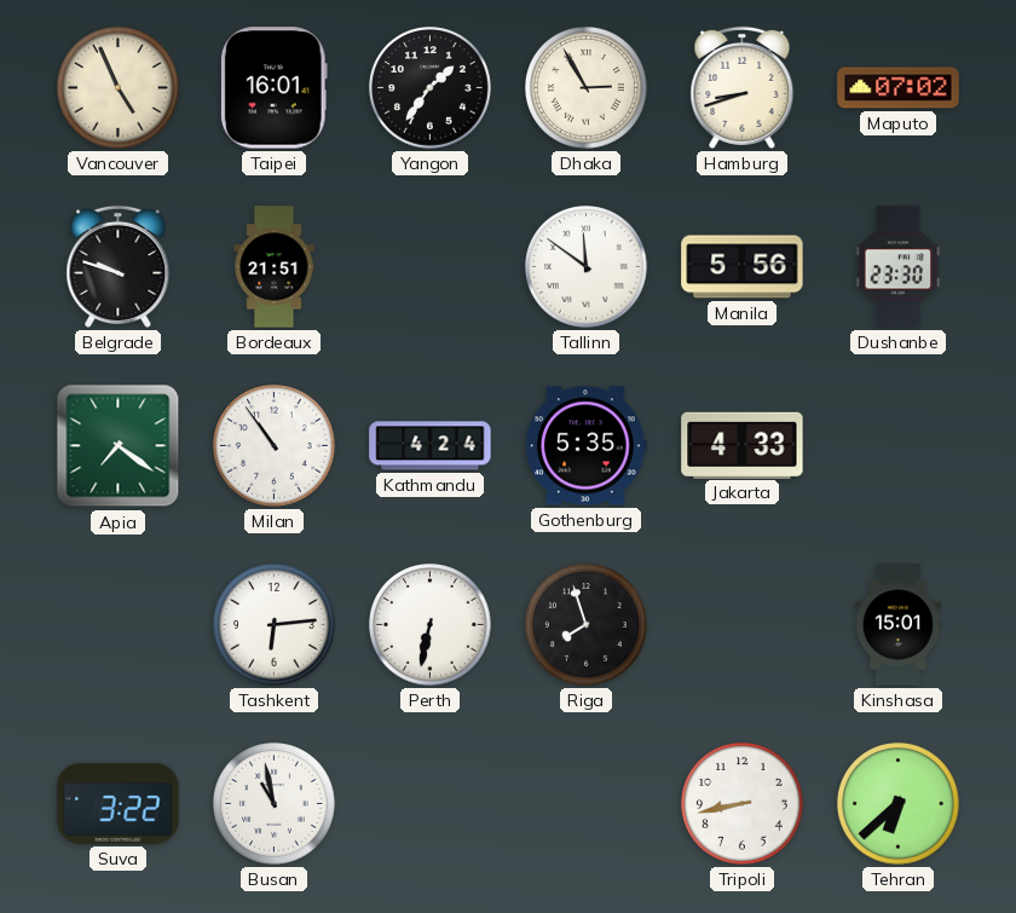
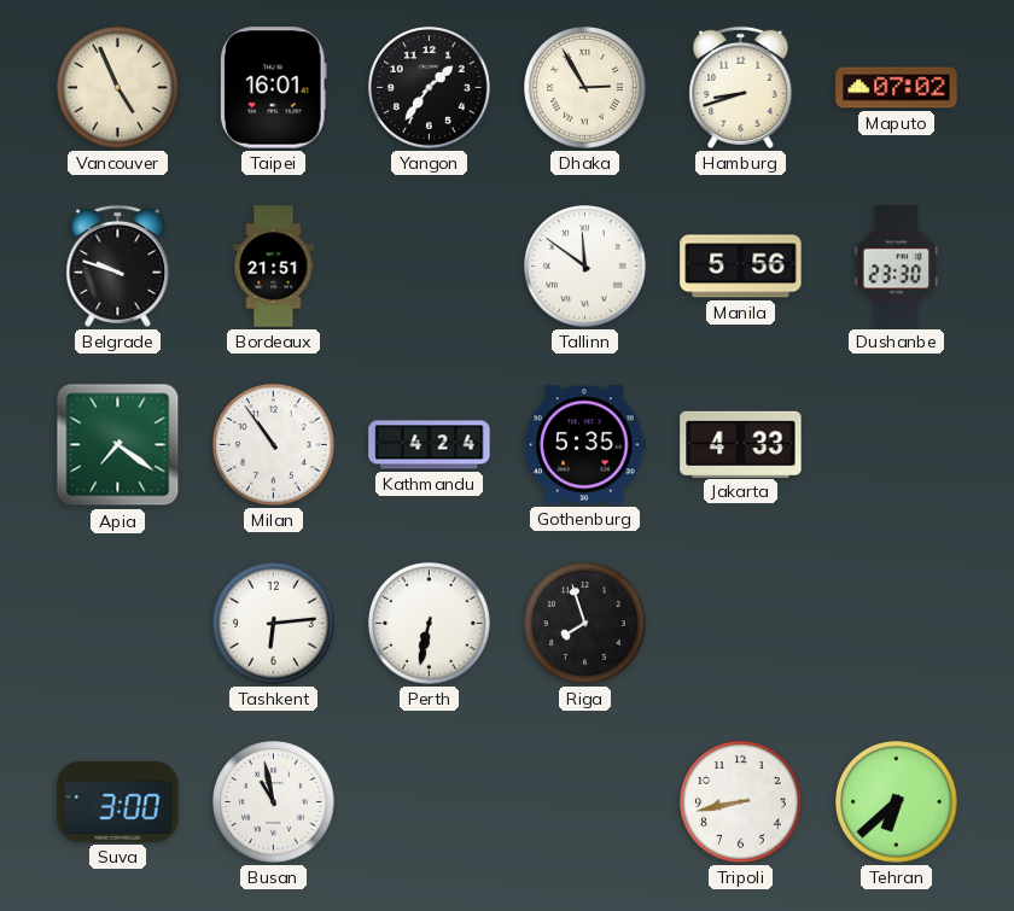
Kinshasa: 15:01 -> none (899, 625)
Suva: 3:22 -> 3:00 (118, 801)
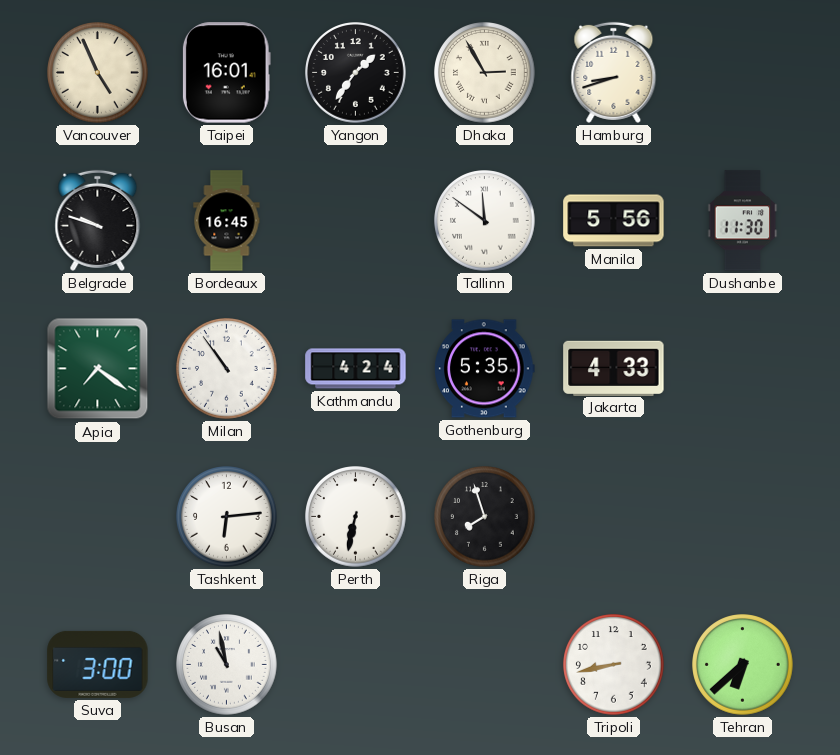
Maputo: 07:02 -> none (897, 88)
Bordeaux: 21:51 -> 16:45 (227, 221)
Dushanbe: 23:30 -> 11:30 (743, 221)
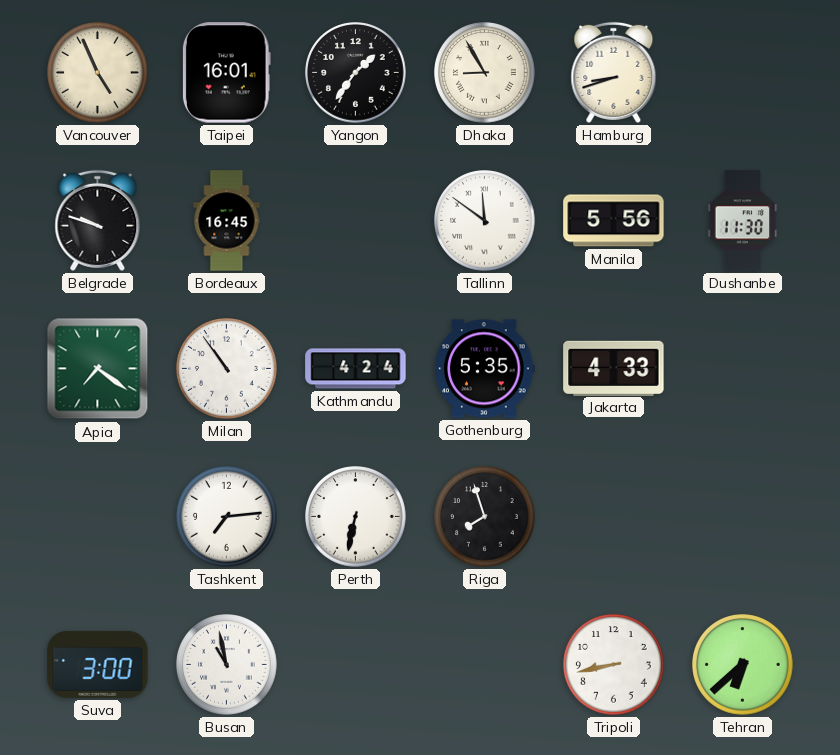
Dhaka: 2:55 -> 8:55 (485, 73)
Tashkent: 6:14 -> 7:14 (227, 517)
